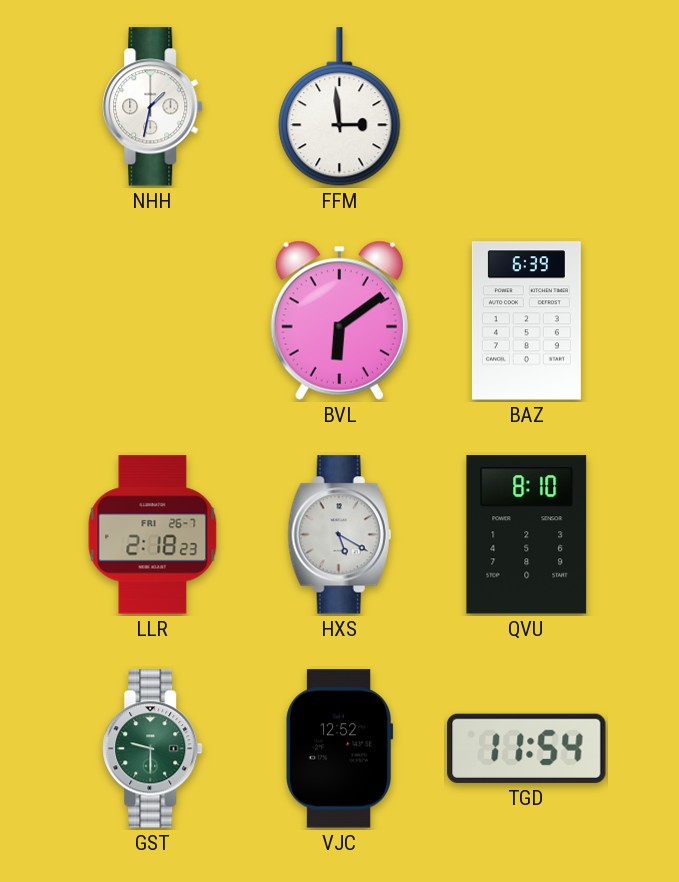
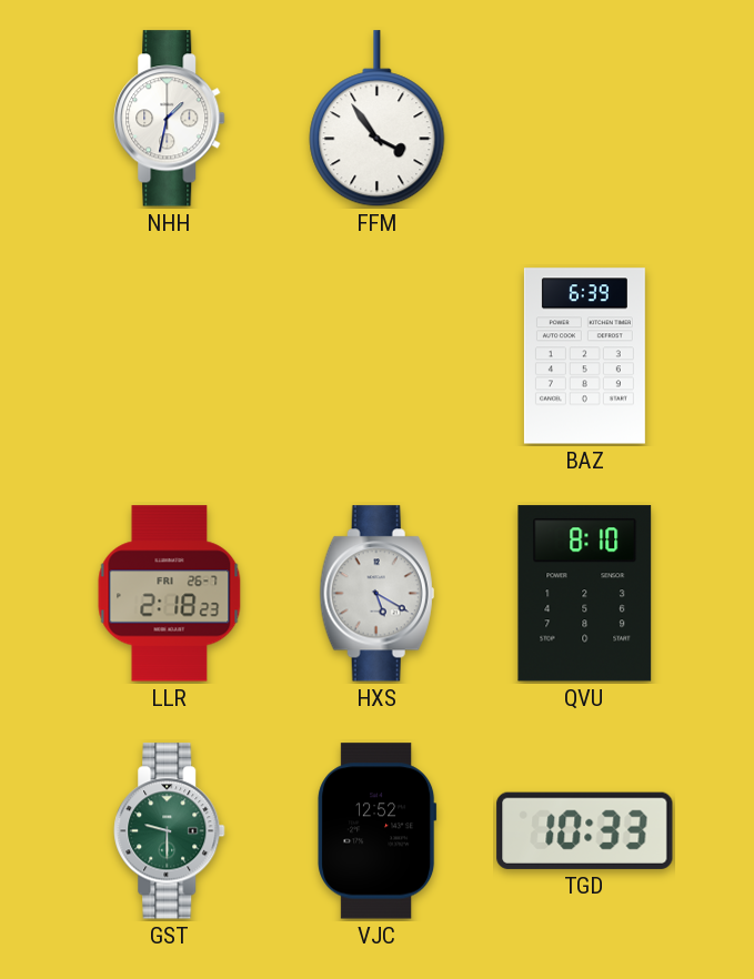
FFM: 2:59 -> 3:54 (378, 119)
BVL: 6:09 -> none (339, 320)
TGD: 11:54 -> 10:33 (585, 830)
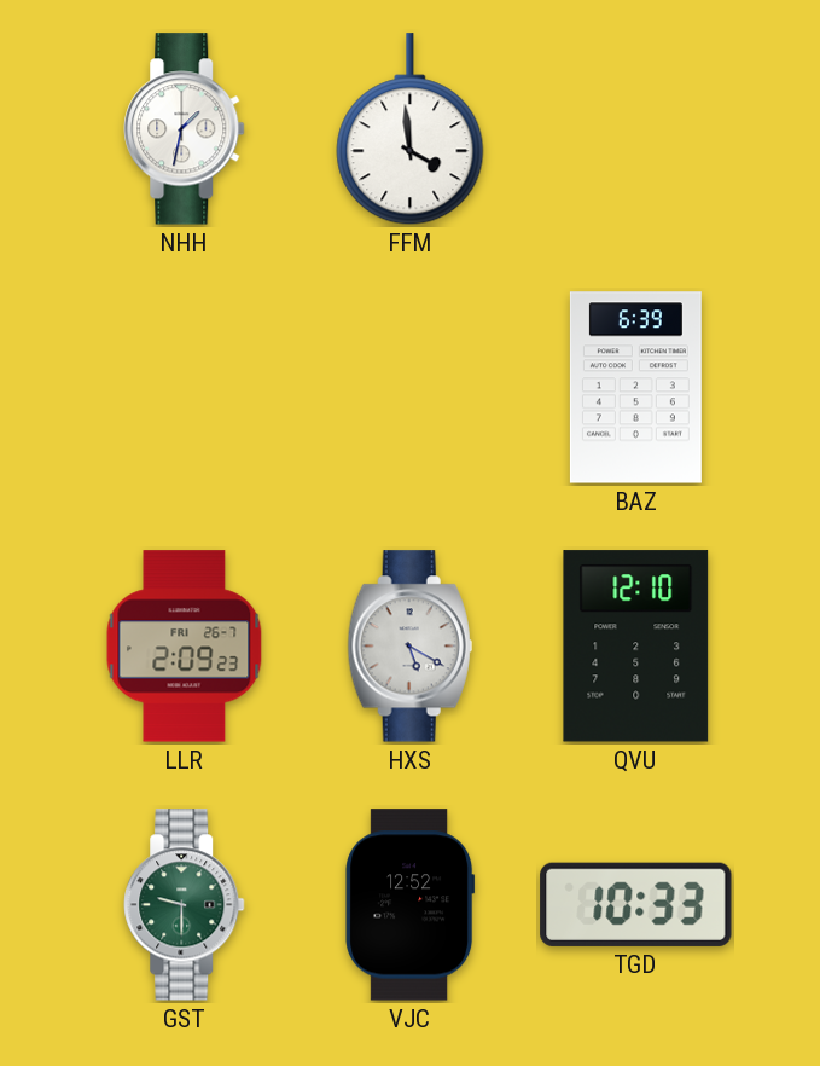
FFM: 3:54 -> 3:59 (411, 129)
LLR: 2:18 -> 2:09 (185, 647)
QVU: 8:10 -> 12:10 (636, 647)
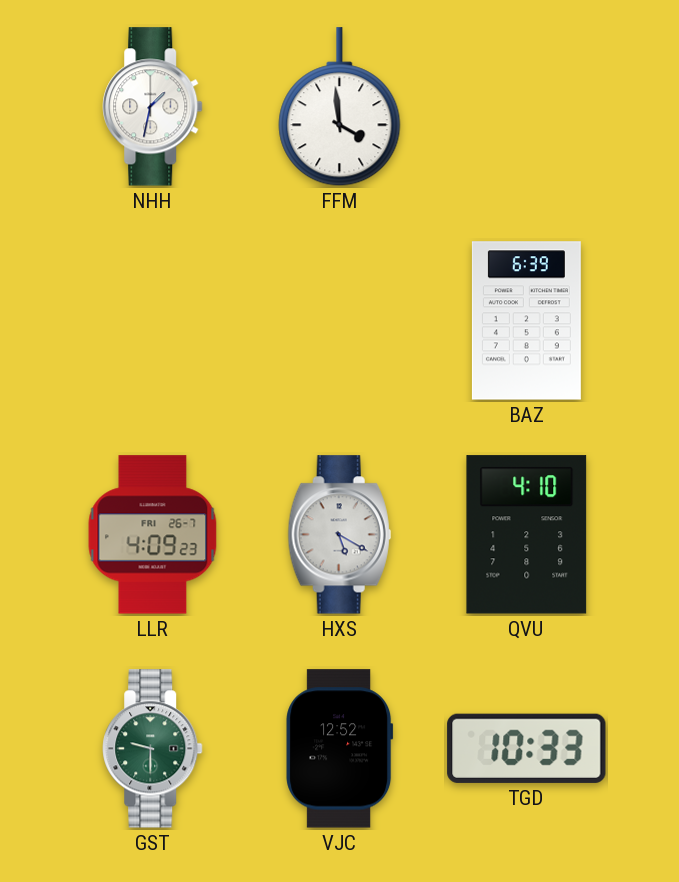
LLR: 2:09 -> 4:09 (153, 535)
QVU: 12:10 -> 4:10 (527, 535)
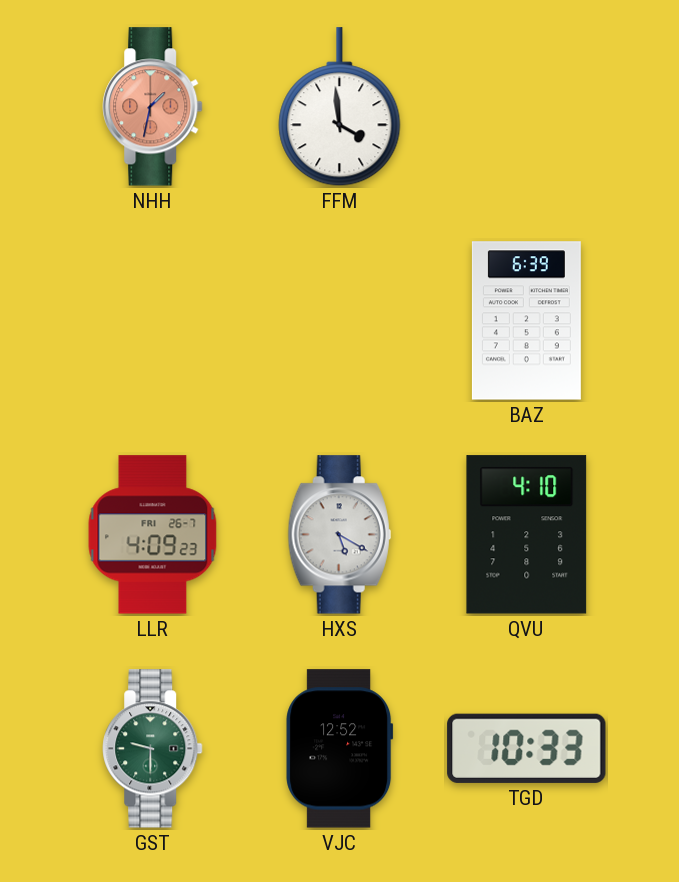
NHH dial: white -> salmon (153, 107)
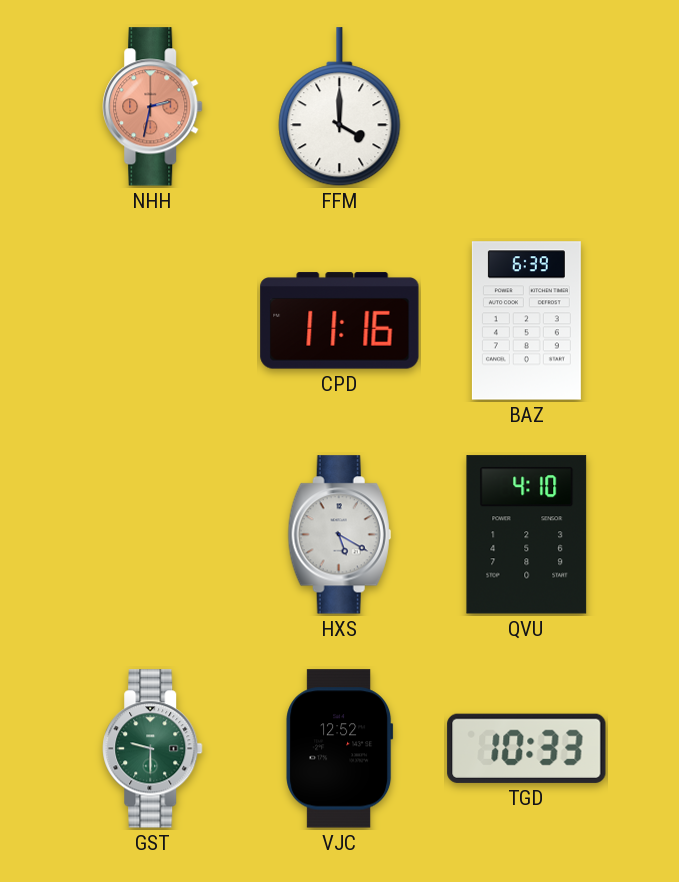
NHH: 1:32 -> 2:32 (153, 107)
FFM: 3:59 -> 4:00 (340, 107)
CPD: none -> 11:16 (340, 321)
LLR: 4:09 -> none (153, 535)
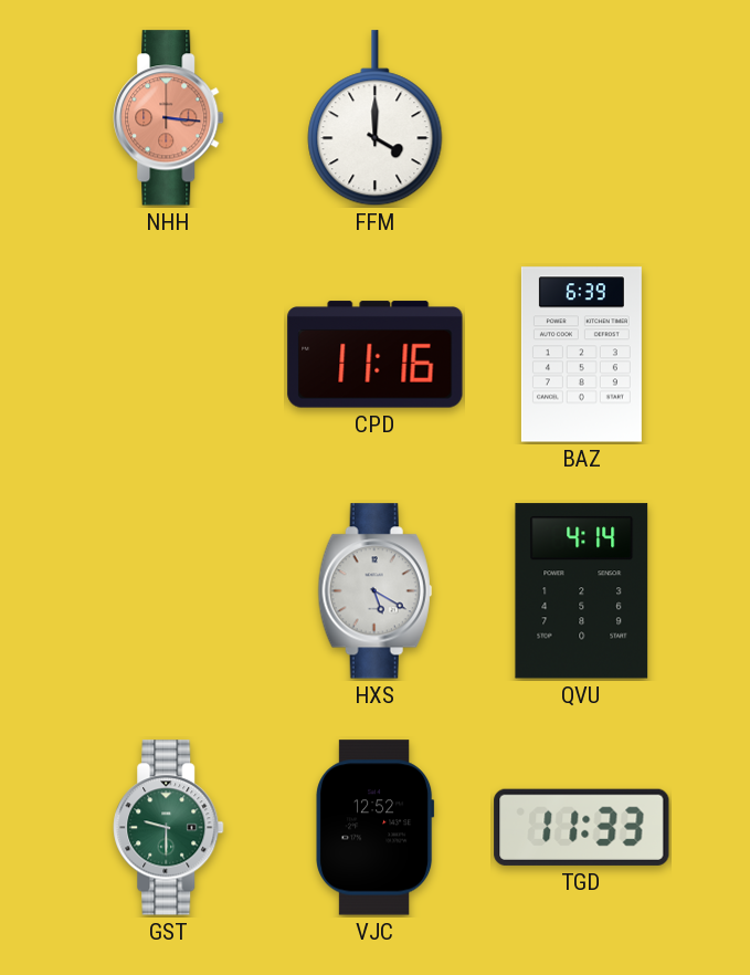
NHH: 2:32 -> 3:16 (169, 118)
QVU: 4:10 -> 4:14 (582, 591)
TGD: 10:33 -> 11:33 (582, 827)
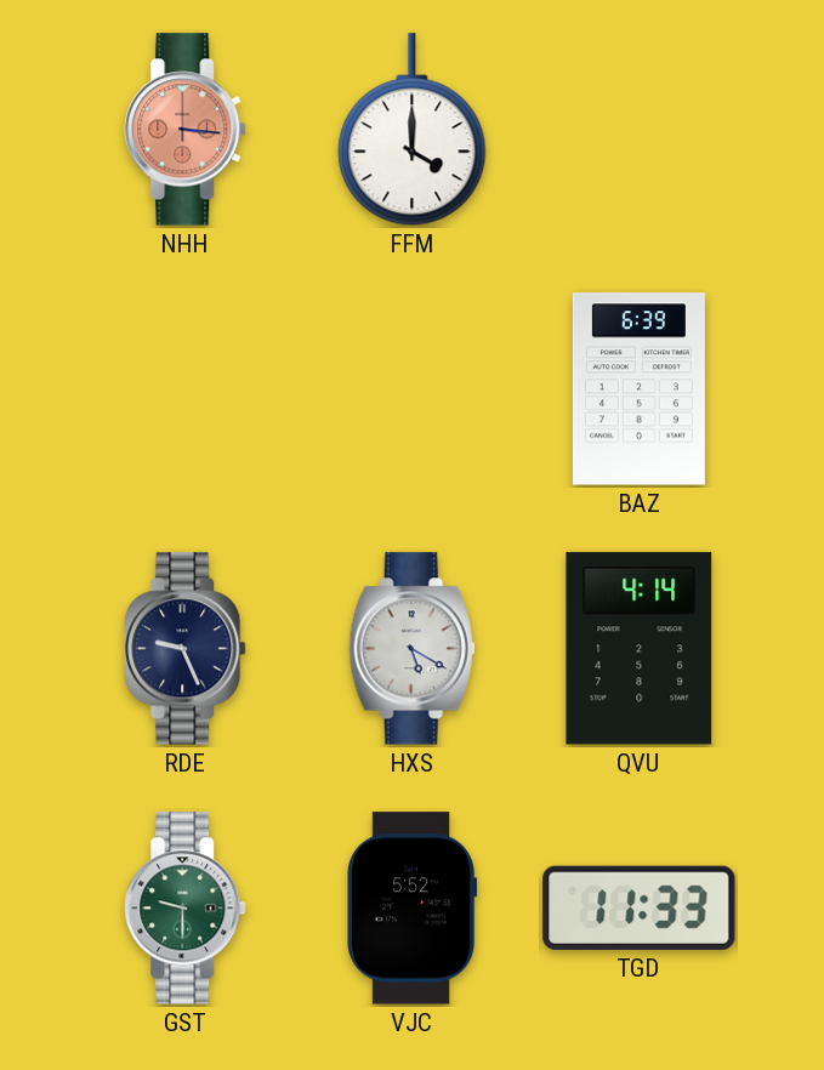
CPD: 11:16 -> none (376, 355)
RDE: none -> 9:26 (186, 649)
VJC: 12:52 -> 5:52 (413, 909)
